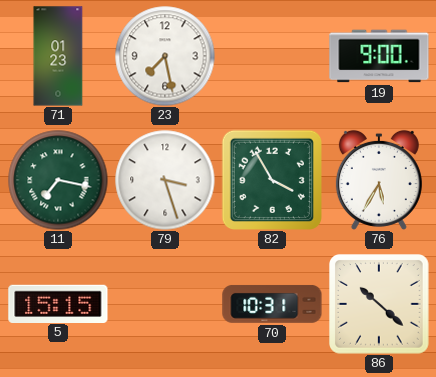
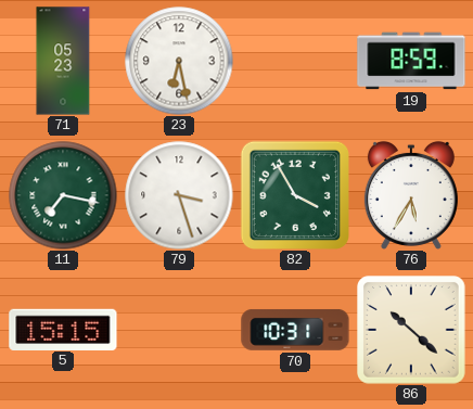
71: 01:23 -> 05:23 (63, 61)
23: 7:28 -> 6:28 (179, 61)
19: 9:00 -> 8:59 (411, 61)
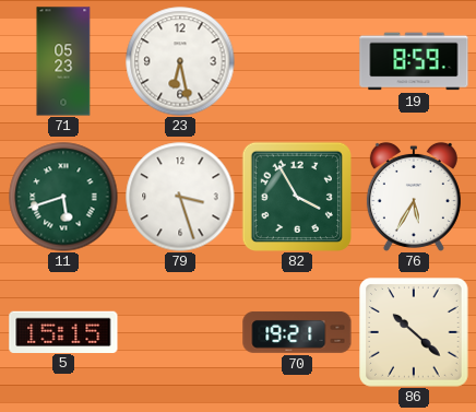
11: 7:17 -> 5:42 (63, 197)
70: 10:31 -> 19:21 (297, 332)
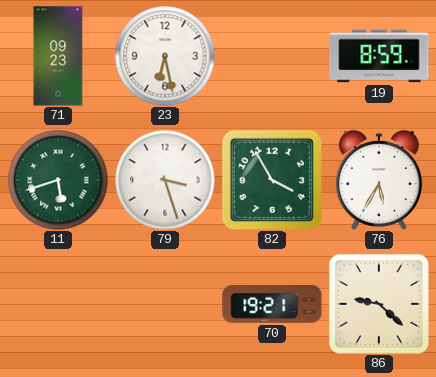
71: 05:23 -> 09:23 (58, 56)
5: 15:15 -> none (63, 331)
86: 10:22 -> 9:22 (380, 305)
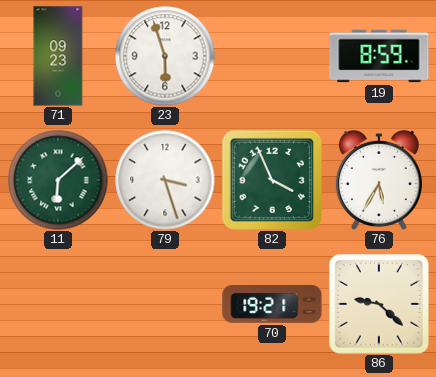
23: 6:28 -> 5:57 (165, 56)
11: 5:42 -> 6:08 (58, 180)
82: 3:55 -> 3:56 (271, 179)
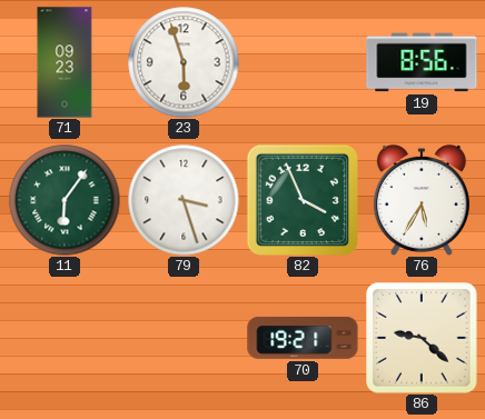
19: 8:59 -> 8:56 (422, 62)
11: 6:08 -> 6:06 (65, 200)
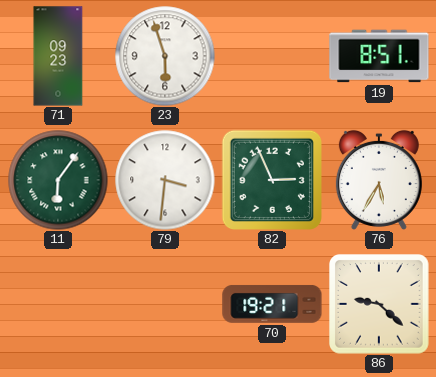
19: 8:56 -> 8:51 (379, 56)
79: 3:27 -> 3:31 (165, 180)
82: 3:56 -> 2:56 (271, 179)
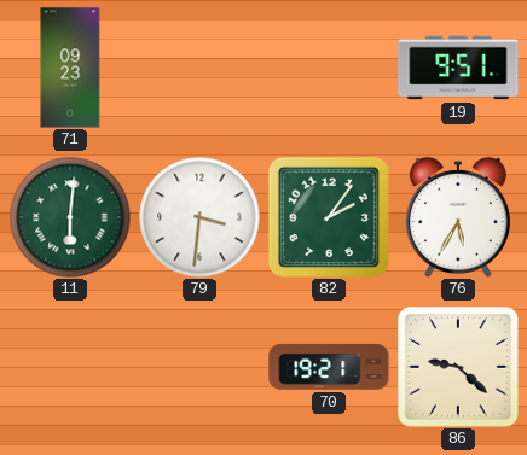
23: 5:57 -> none (165, 56)
19: 8:51 -> 9:51 (458, 68)
11: 6:06 -> 6:01 (70, 217)
82: 2:56 -> 2:06 (328, 216)
